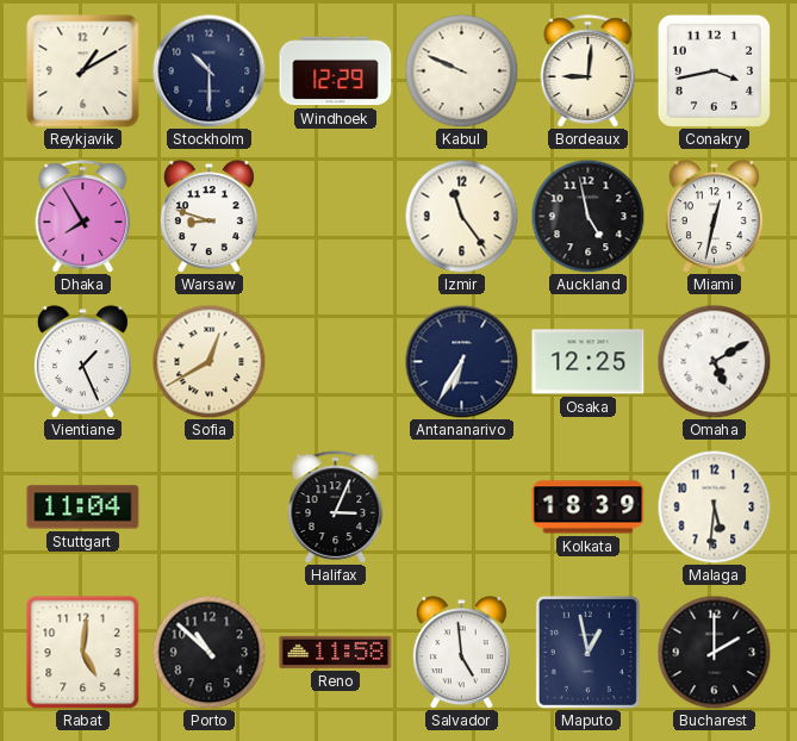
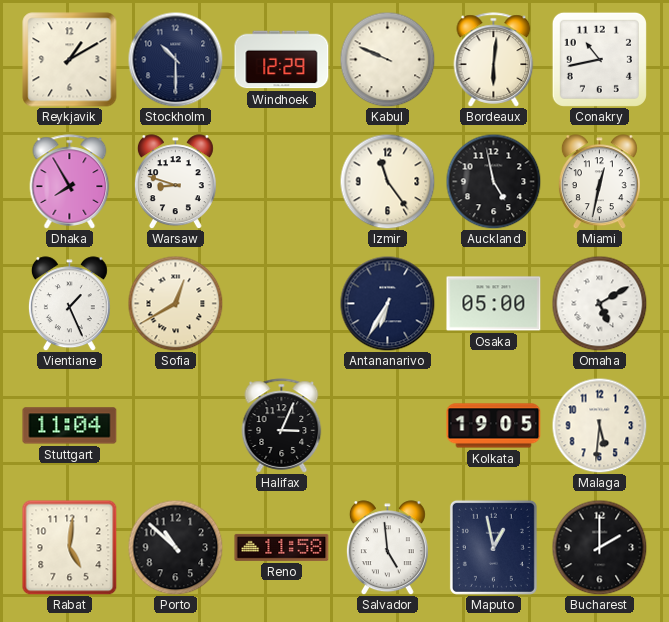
Bordeaux: 9:01 -> 6:01 (494, 60)
Conakry: 3:43 -> 10:43 (599, 59)
Osaka: 12:25 -> 05:00 (494, 304)
Kolkata: 18:39 -> 19:05 (494, 426)
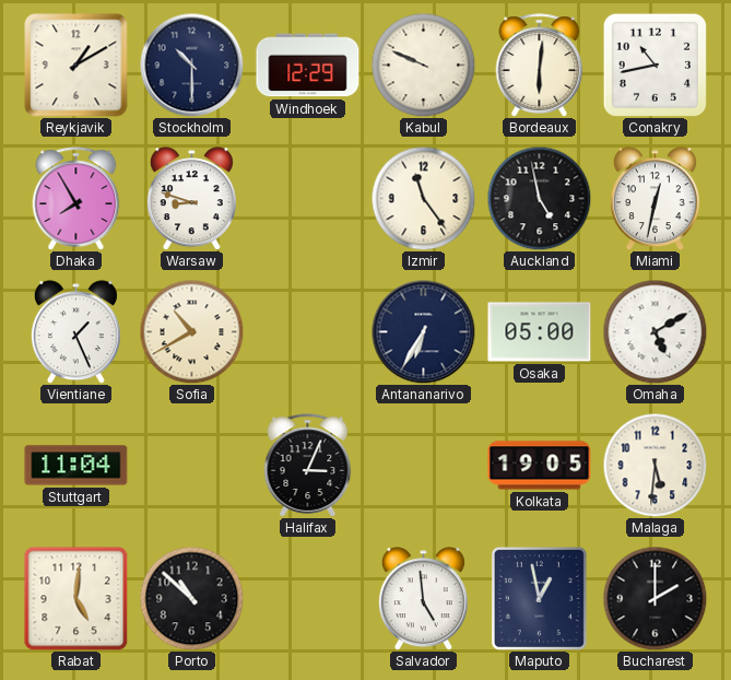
Sofia: 12:40 -> 10:40 (191, 331)
Reno: 11:58 -> none (282, 547)
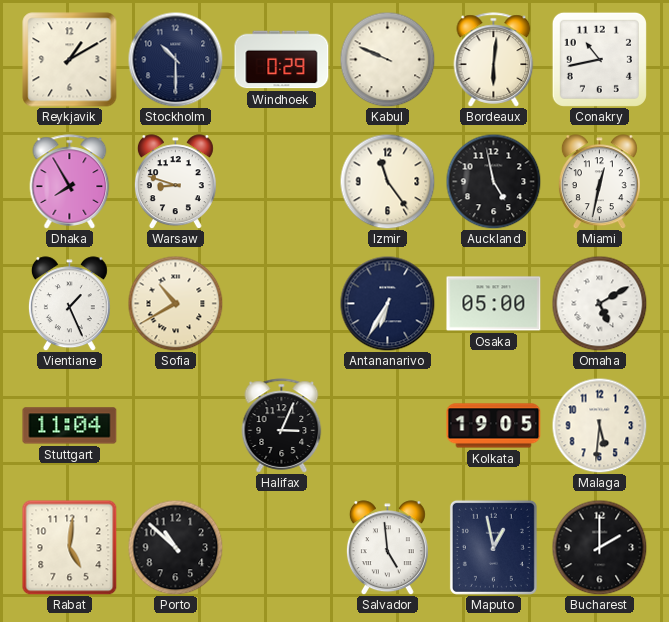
Windhoek: 12:29 -> 0:29 (282, 60)
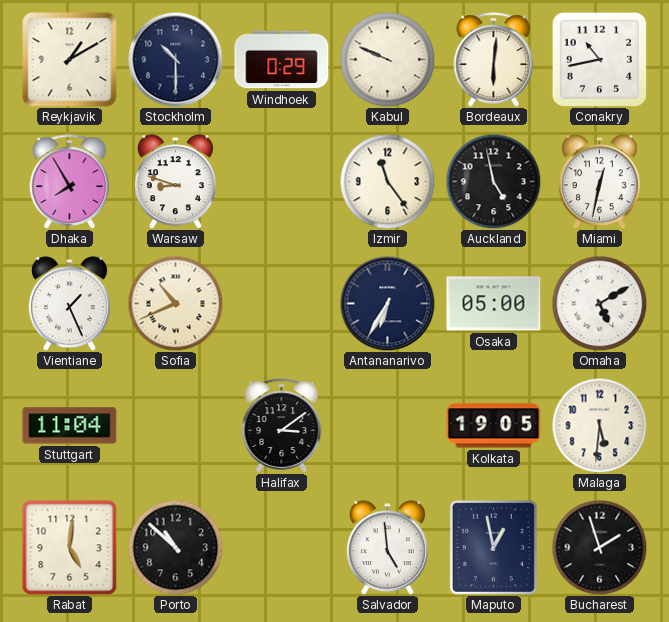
Sofia: 10:40 -> 10:41 (175, 303)
Halifax: 3:04 -> 3:09 (282, 426)
Bucharest: 2:00 -> 1:57 (599, 547)
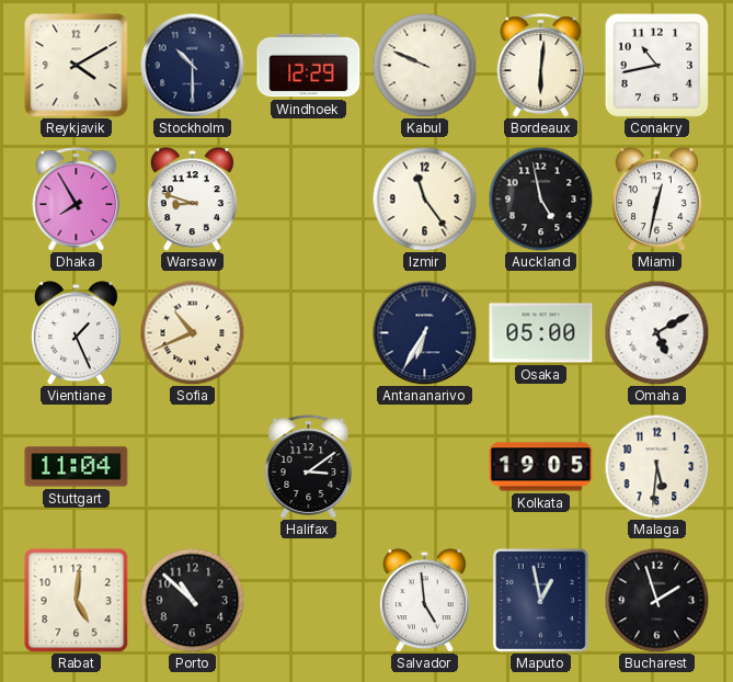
Reykjavik: 1:10 -> 4:10 (77, 66)
Windhoek: 0:29 -> 12:29 (309, 66)
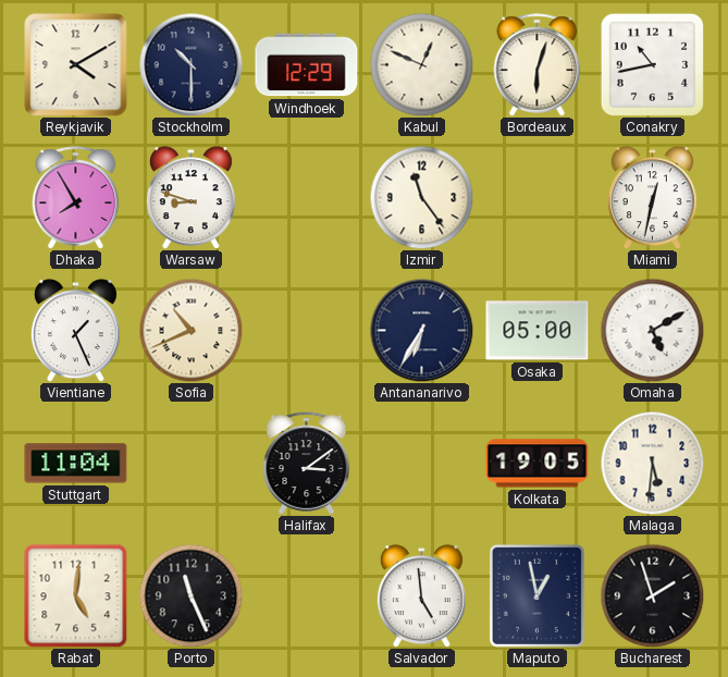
Kabul: 9:49 -> 12:49 (421, 64)
Bordeaux: 6:01 -> 6:03 (538, 65)
Auckland: 4:58 -> none (540, 198)
Porto: 10:52 -> 11:26 (190, 595)
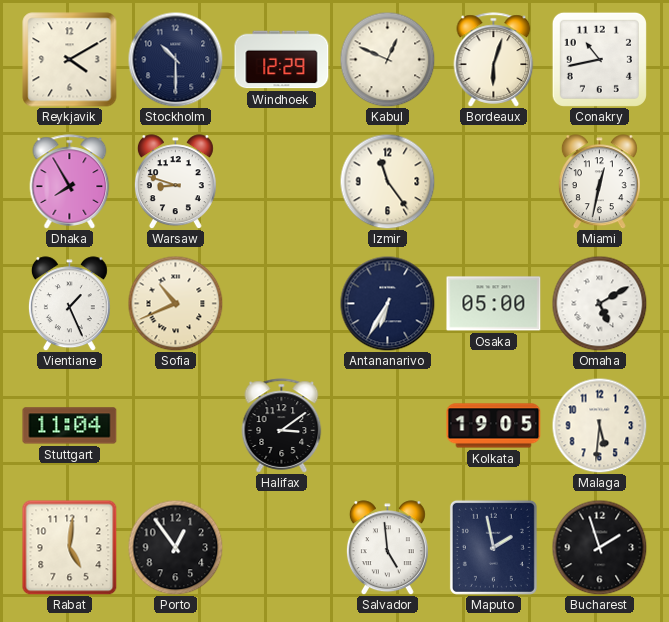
Porto: 11:26 -> 12:54 (175, 547)
Maputo: 12:58 -> 1:58 (493, 547)
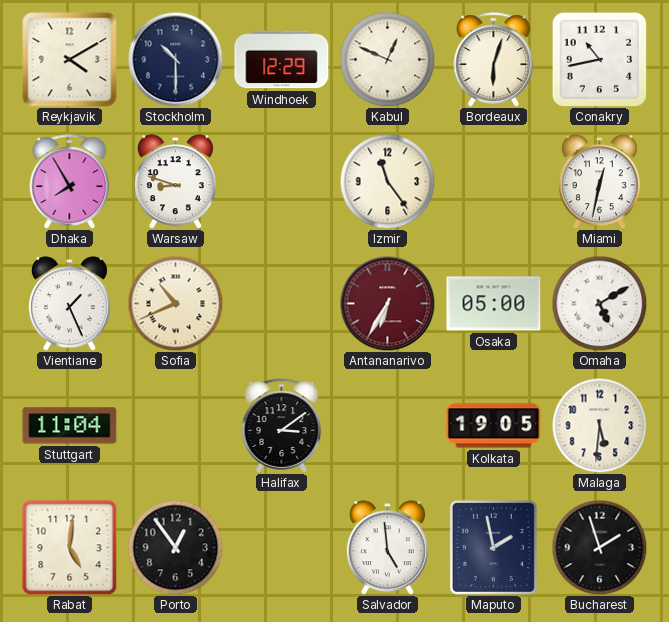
Antananarivo dial: navy -> burgundy (387, 303)
